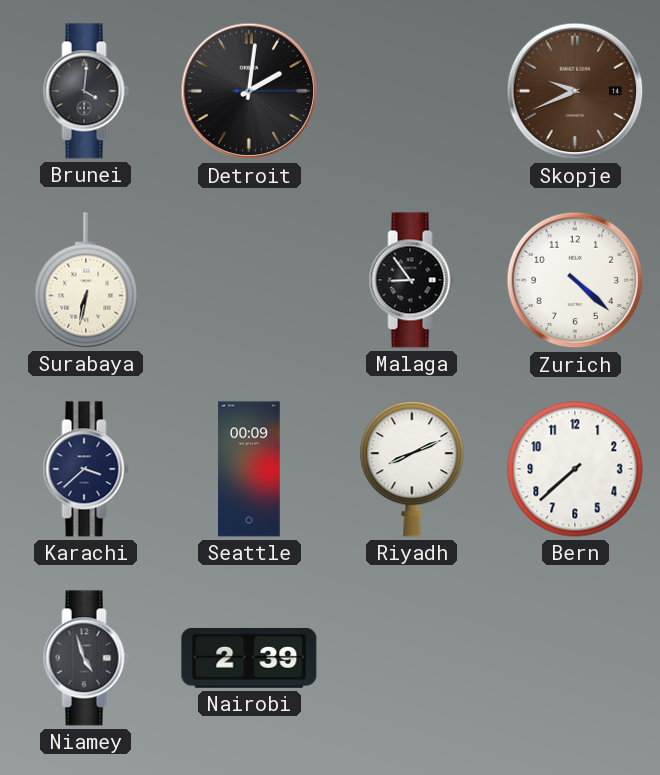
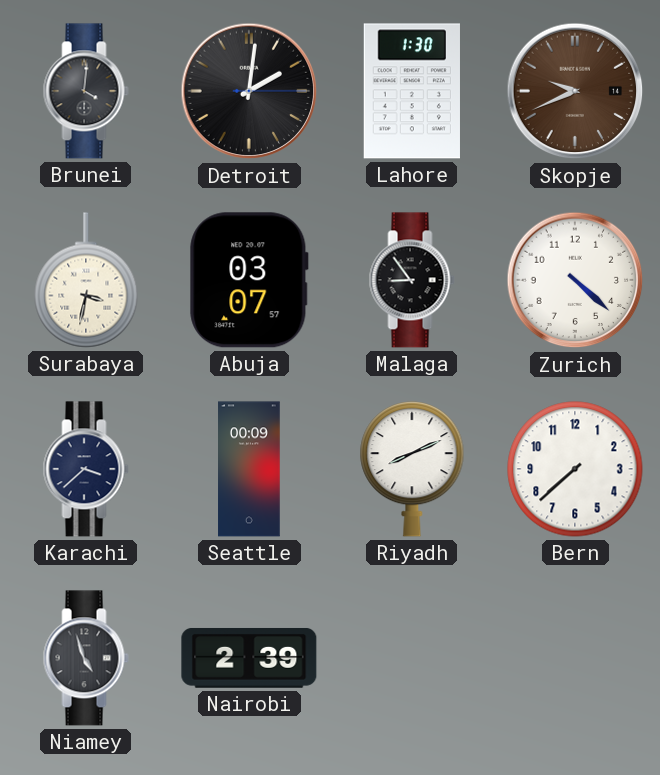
Lahore: none -> 1:30 (412, 91)
Surabaya: 6:32 -> 3:32 (86, 280)
Abuja: none -> 03:07 (249, 280)
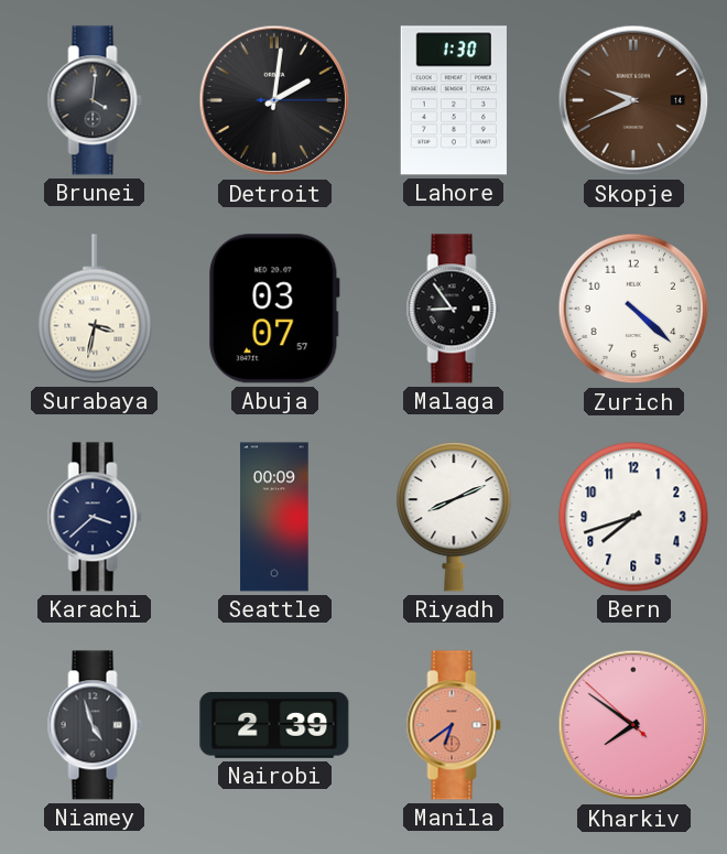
Bern: 7:38 -> 7:42 (633, 517)
Manila: none -> 6:39 (454, 725)
Kharkiv: none -> 7:50 (633, 725)
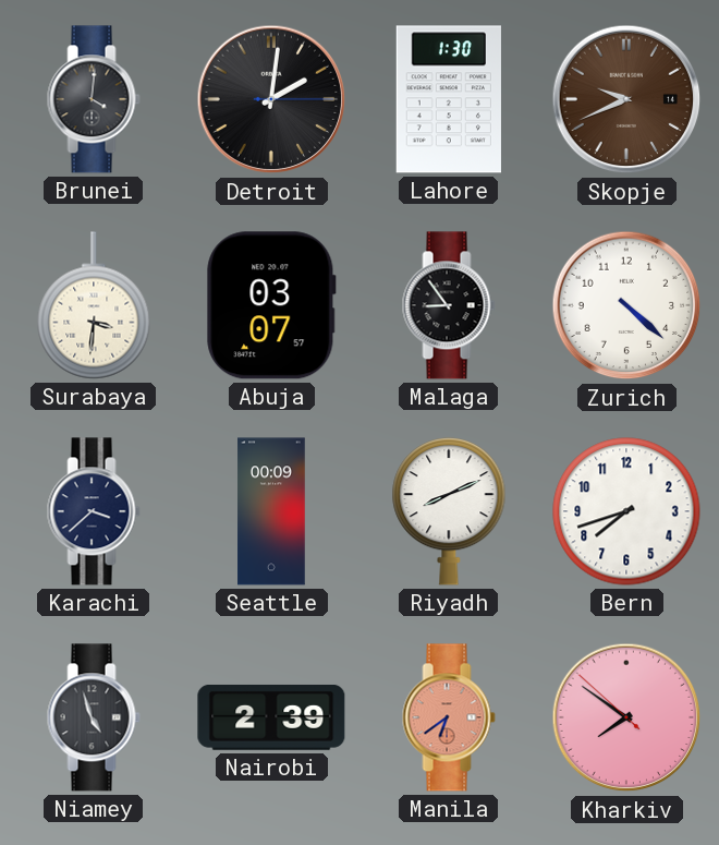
Surabaya: 3:32 -> 3:31 (94, 305)
